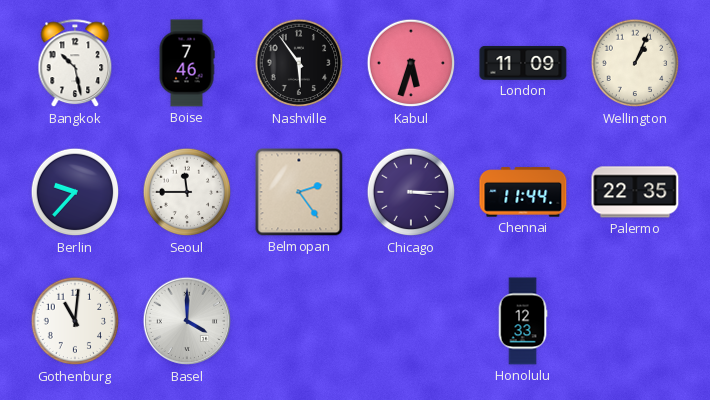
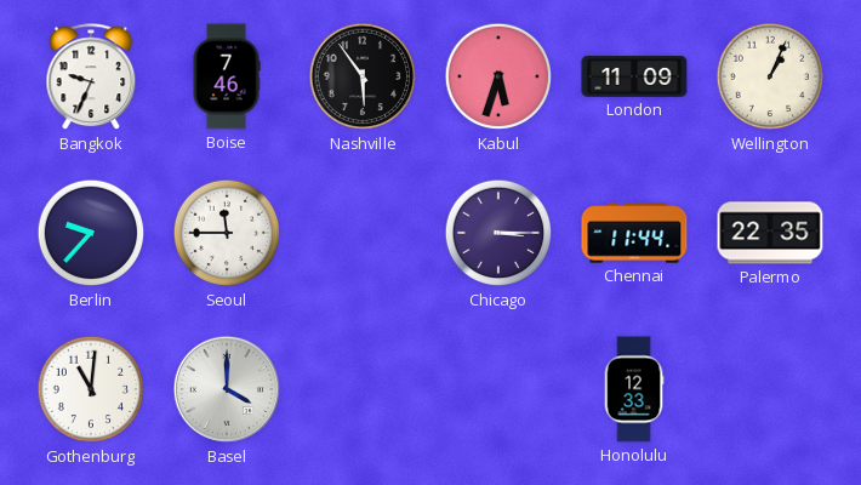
Bangkok: 10:28 -> 9:34 (91, 78)
Belmopan: 2:24 -> none (299, 192)
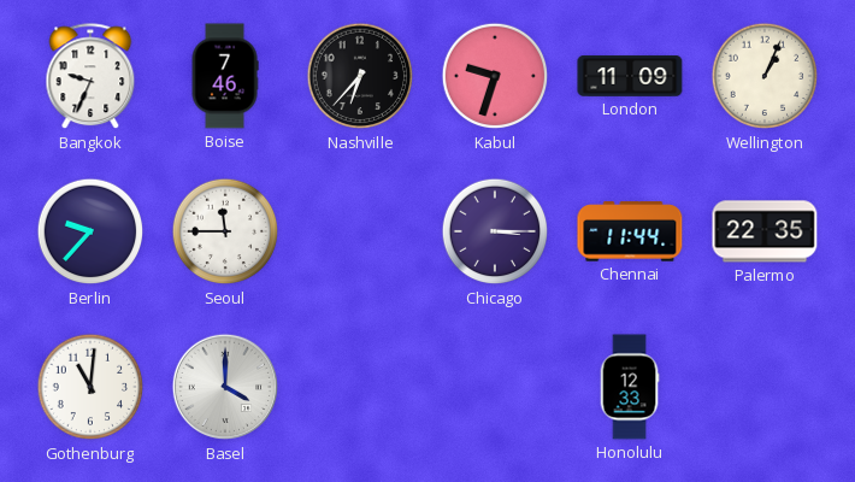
Nashville: 5:54 -> 6:37 (360, 76)
Kabul: 5:33 -> 9:33 (495, 76)
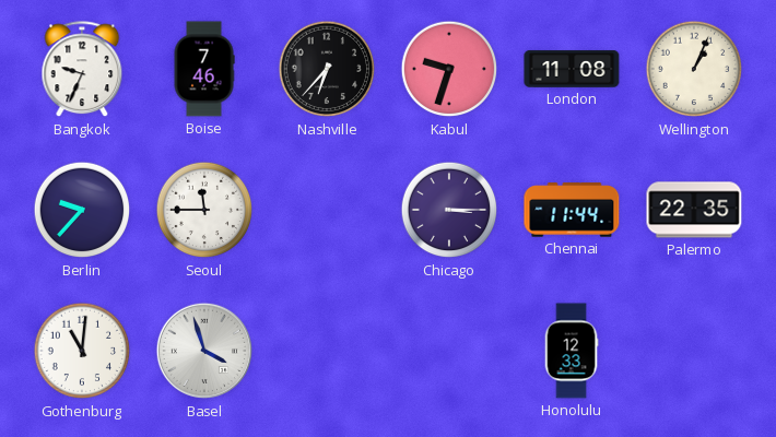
London: 11:09 -> 11:08 (572, 69)
Basel: 4:00 -> 3:57 (204, 351)
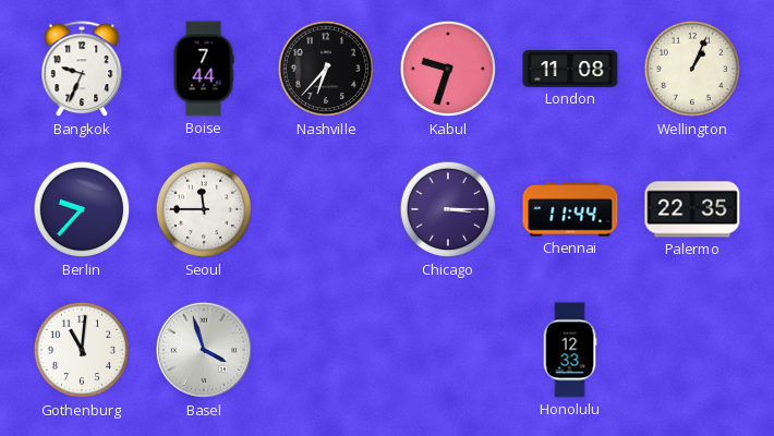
Boise: 7:46 -> 7:44 (204, 69)
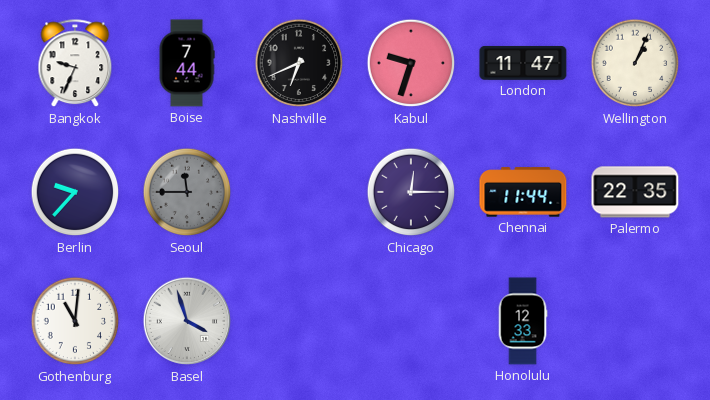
Nashville: 6:37 -> 6:41 (299, 63)
London: 11:08 -> 11:47 (523, 63)
Seoul dial: white -> grey (187, 192)
Chicago: 3:15 -> 12:15 (411, 192)
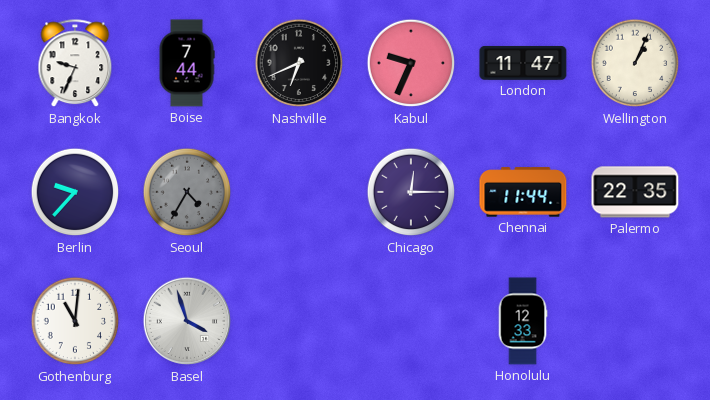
Kabul: 9:33 -> 9:34 (411, 63)
Seoul: 11:45 -> 4:35 (187, 192)
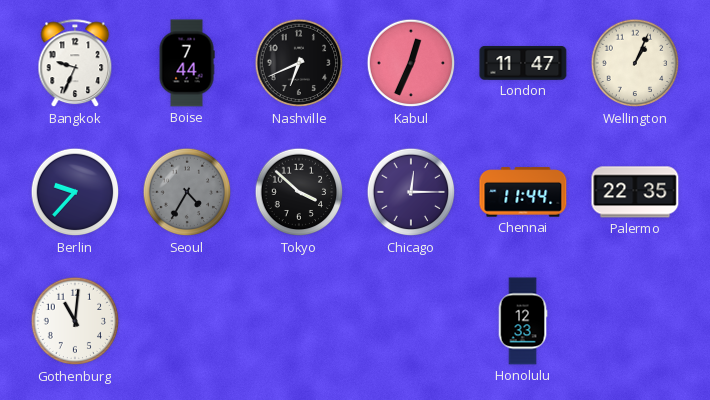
Kabul: 9:34 -> 12:34 (411, 63)
Tokyo: none -> 3:52 (299, 192)
Basel: 3:57 -> none (187, 321)
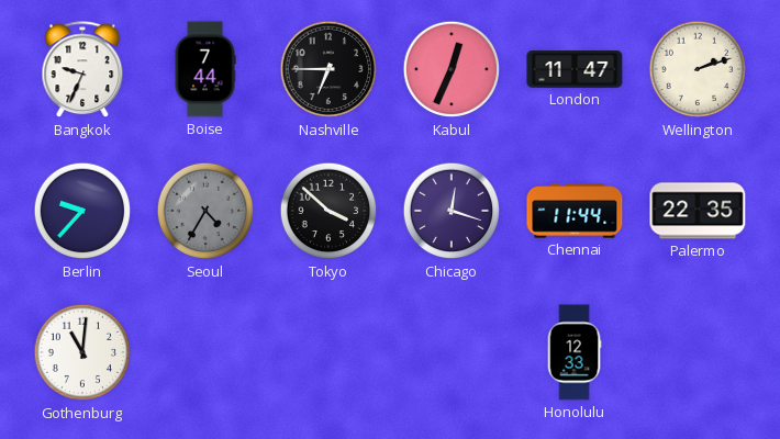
Nashville: 6:41 -> 6:45 (328, 69)
Wellington: 1:04 -> 2:12 (698, 69)
Chicago: 12:15 -> 12:18 (452, 211)
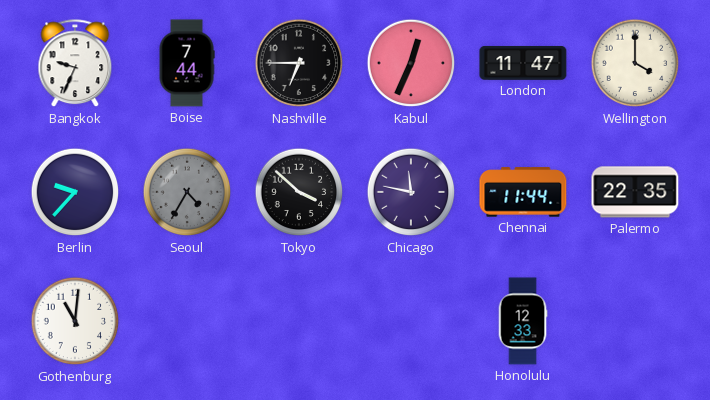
Wellington: 2:12 -> 4:00 (635, 63)
Chicago: 12:18 -> 11:47 (411, 192)
